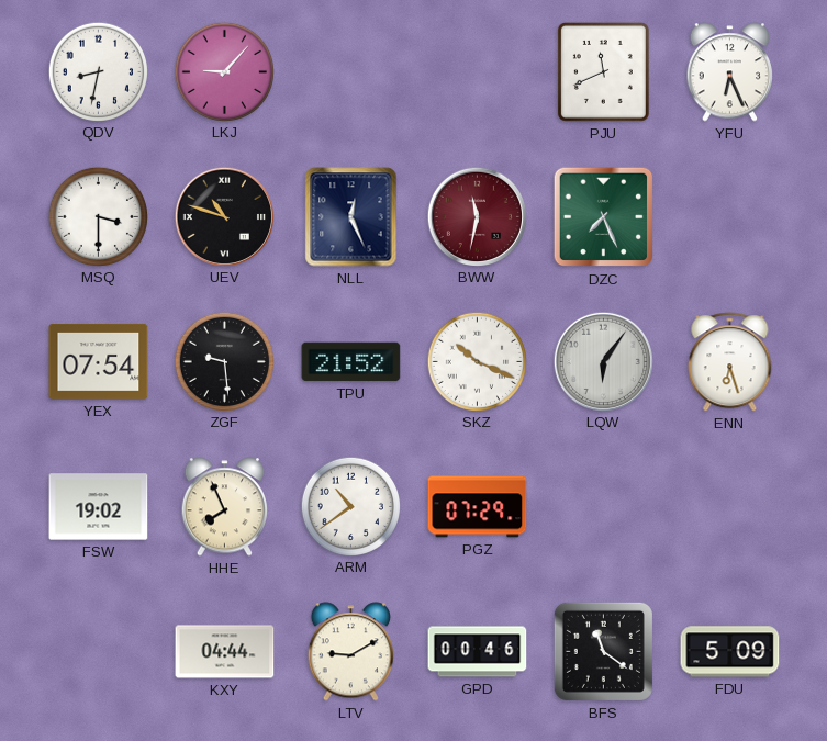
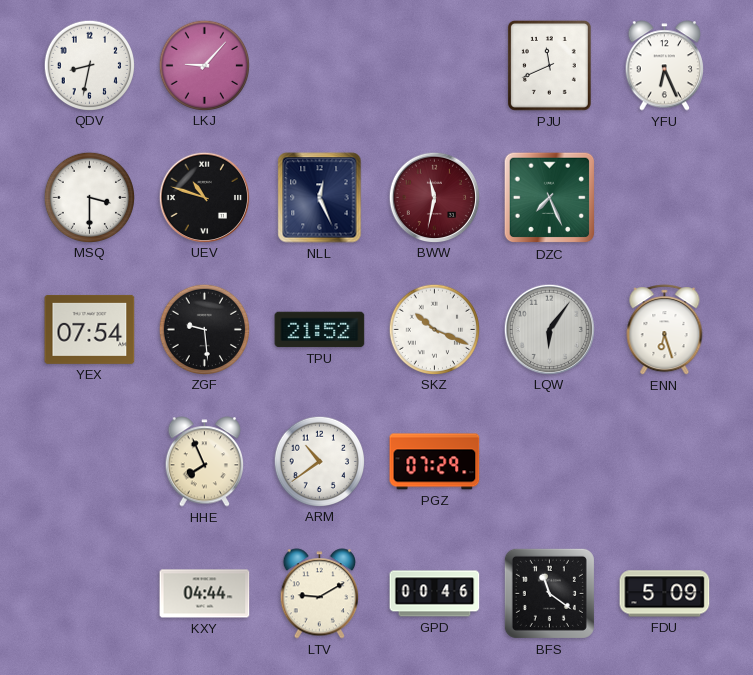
FSW: 19:02 -> none (99, 507)
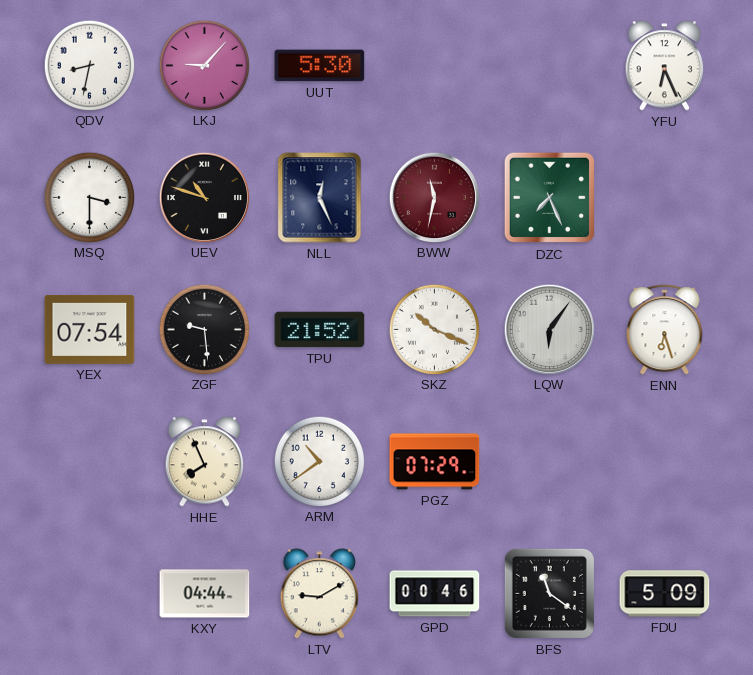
UUT: none -> 5:30 (320, 66)
PJU: 11:41 -> none (549, 65)
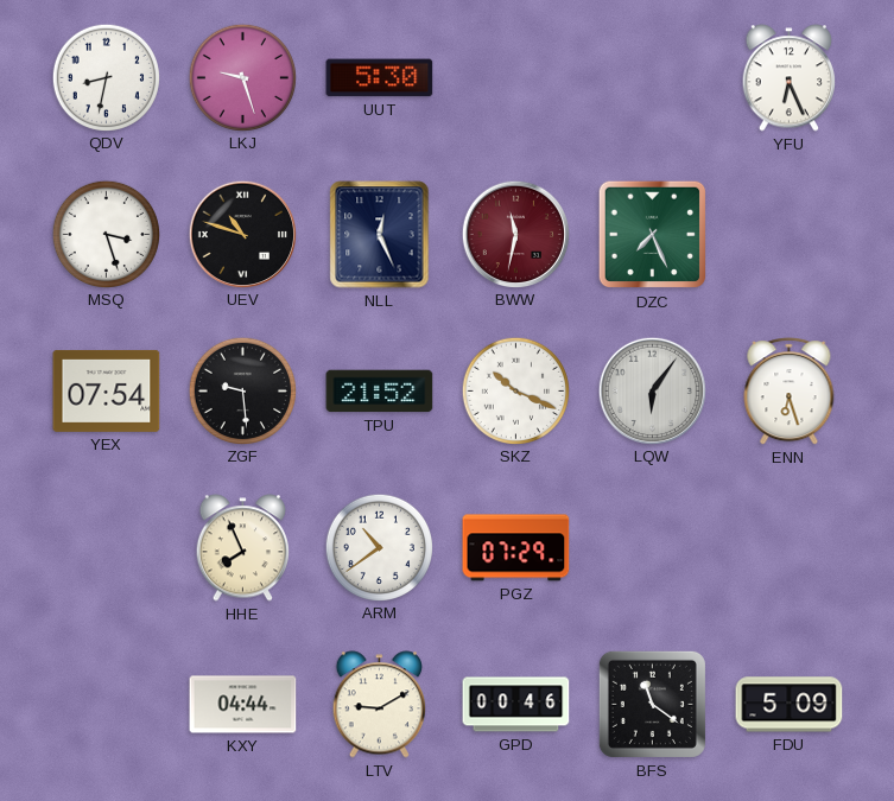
LKJ: 9:07 -> 9:27 (242, 77)
MSQ: 3:30 -> 3:27 (106, 234)
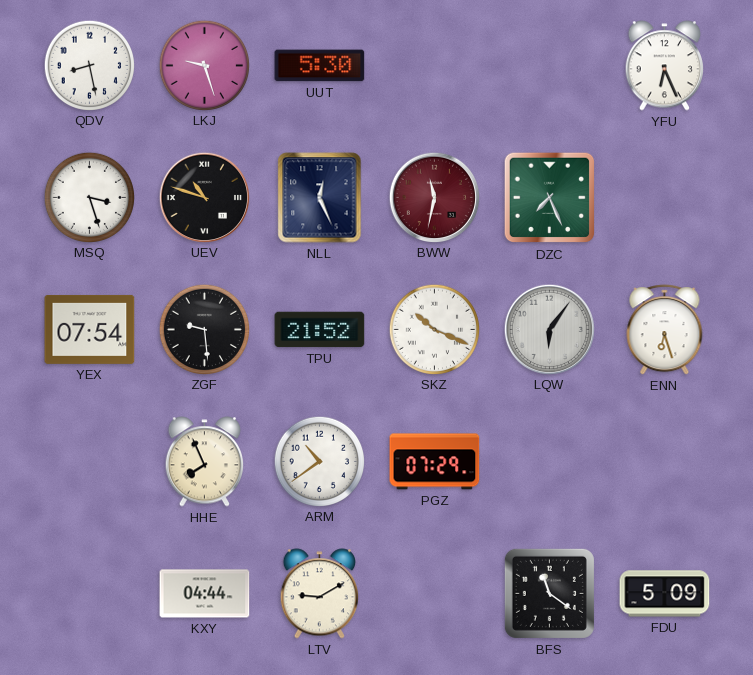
QDV: 8:32 -> 8:28 (89, 65)
GPD: 00:46 -> none (516, 705)
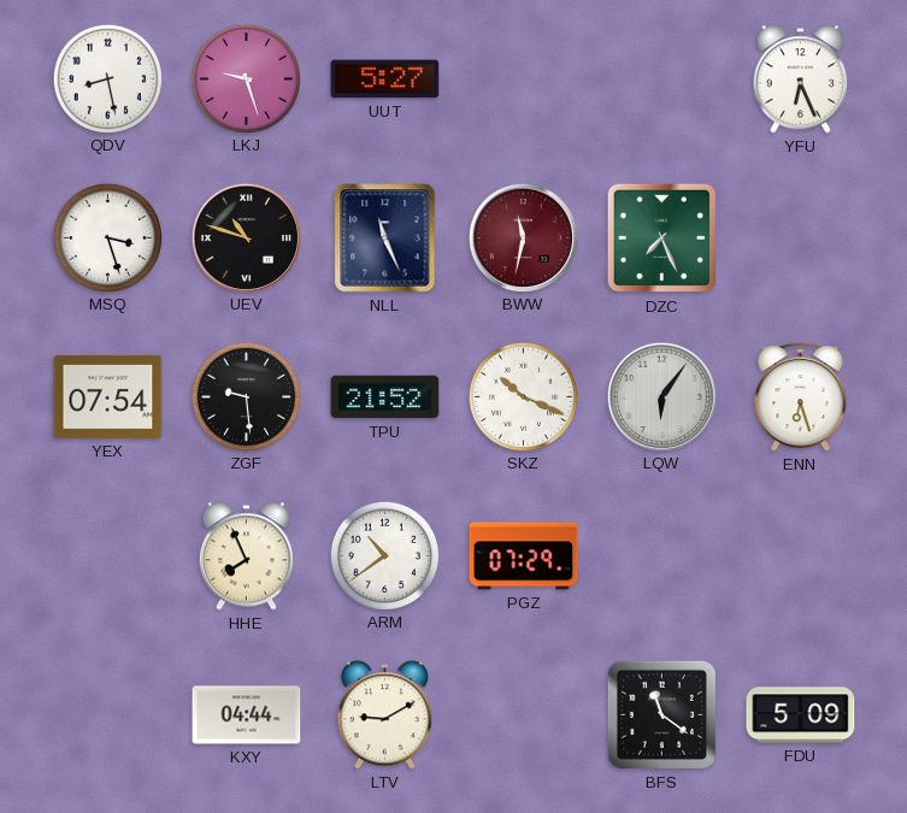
UUT: 5:30 -> 5:27 (385, 79)
NLL: 12:26 -> 11:26 (385, 238)
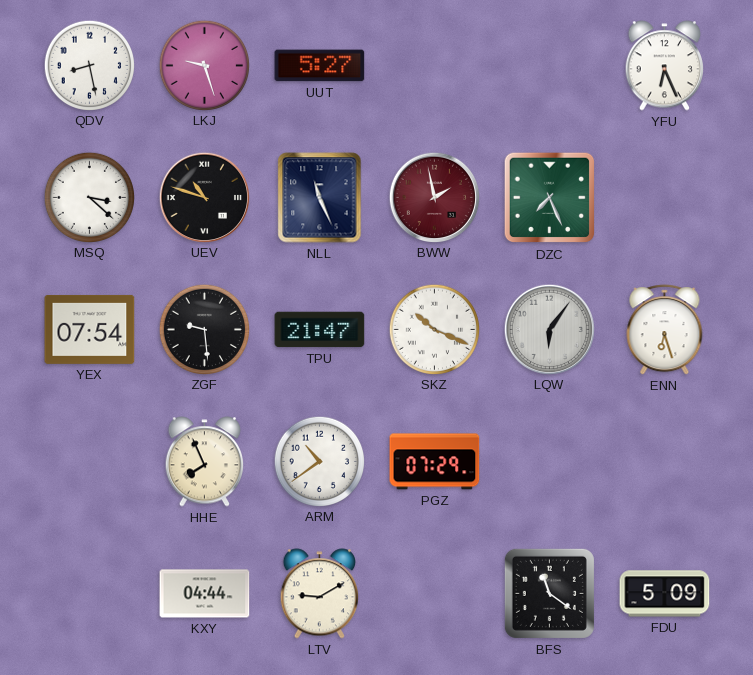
MSQ: 3:27 -> 3:22 (89, 197)
BWW: 11:32 -> 1:58 (434, 197)
TPU: 21:52 -> 21:47 (320, 330)
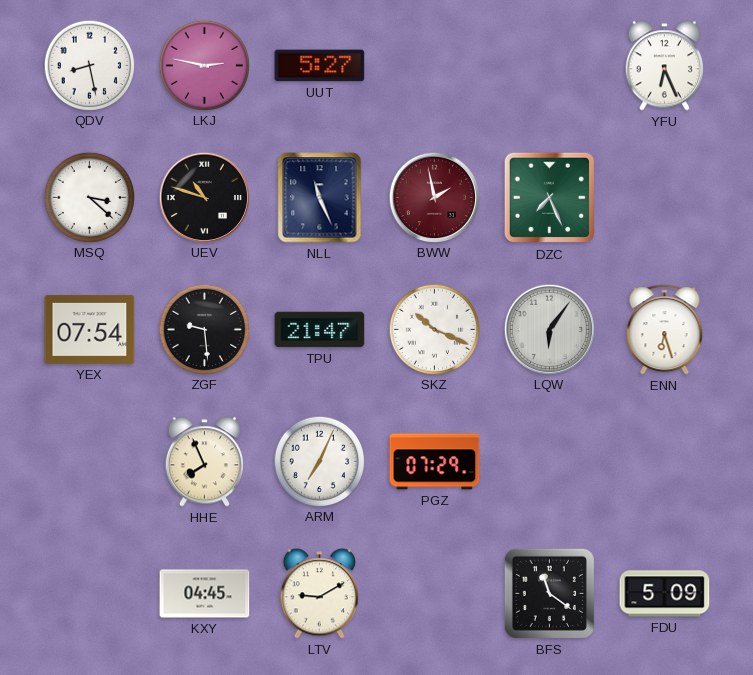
LKJ: 9:27 -> 2:47 (204, 65)
ARM: 10:39 -> 7:04 (319, 461)
KXY: 04:44 -> 04:45 (205, 594)
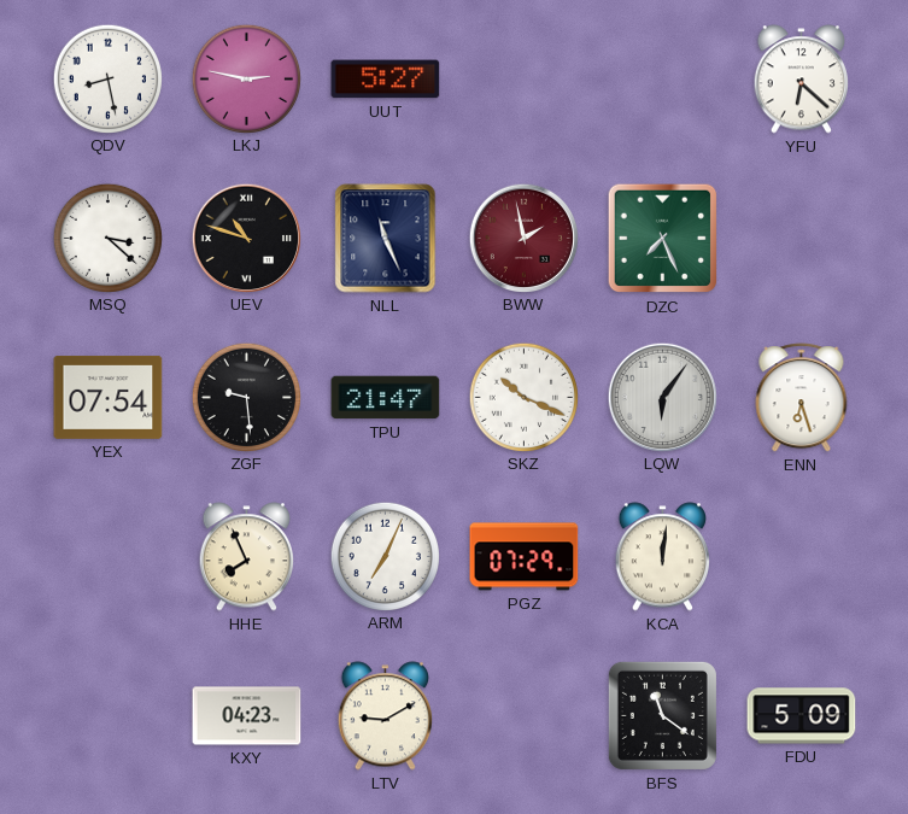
YFU: 6:26 -> 6:22 (801, 80)
KCA: none -> 12:01 (662, 557)
KXY: 04:45 -> 04:23 (247, 716)
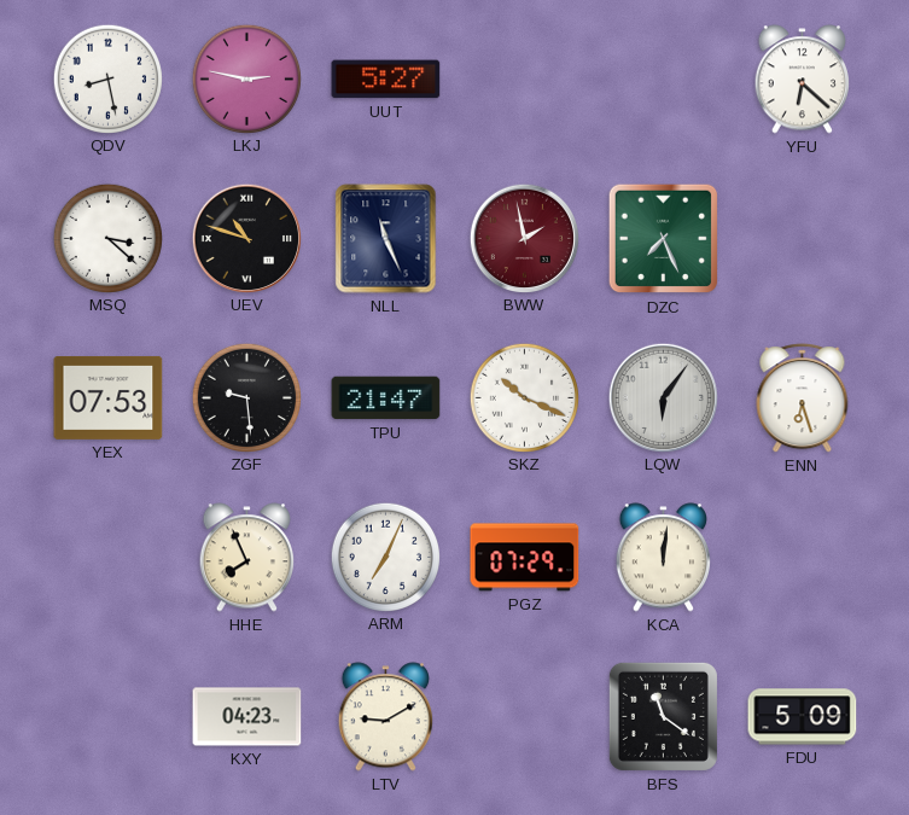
YEX: 07:54 -> 07:53 (109, 397)
